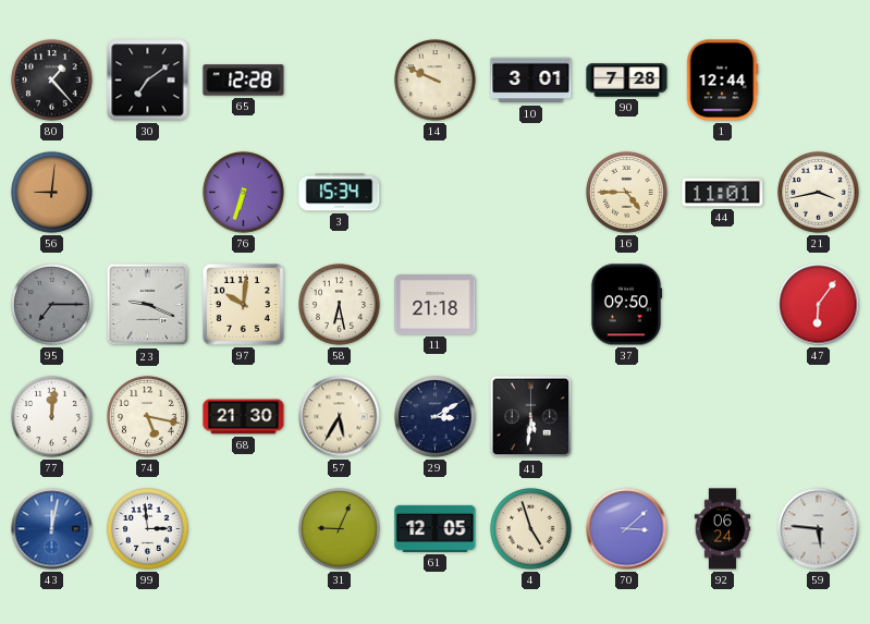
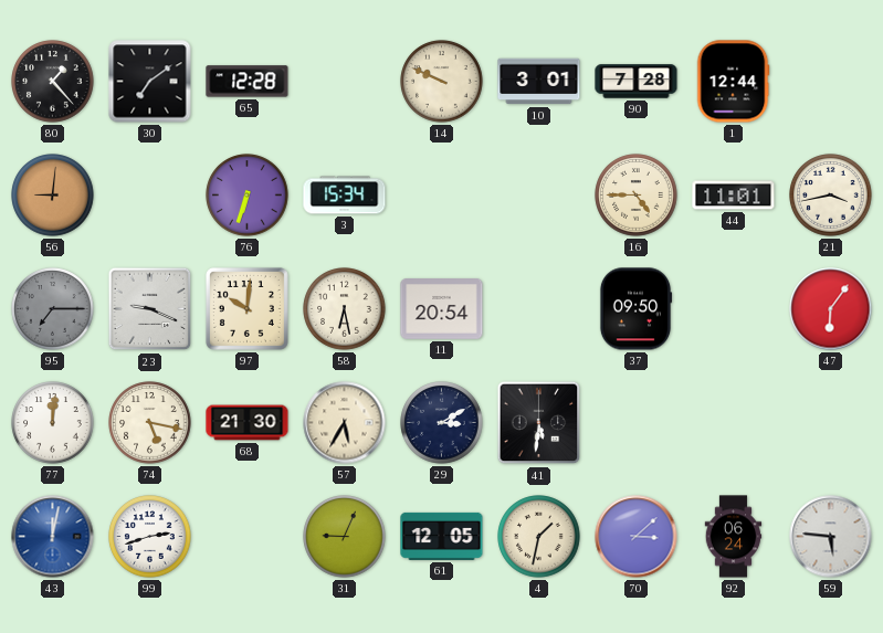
11: 21:18 -> 20:54 (442, 309)
99: 2:59 -> 2:42 (150, 537)
4: 4:57 -> 1:32 (539, 537)
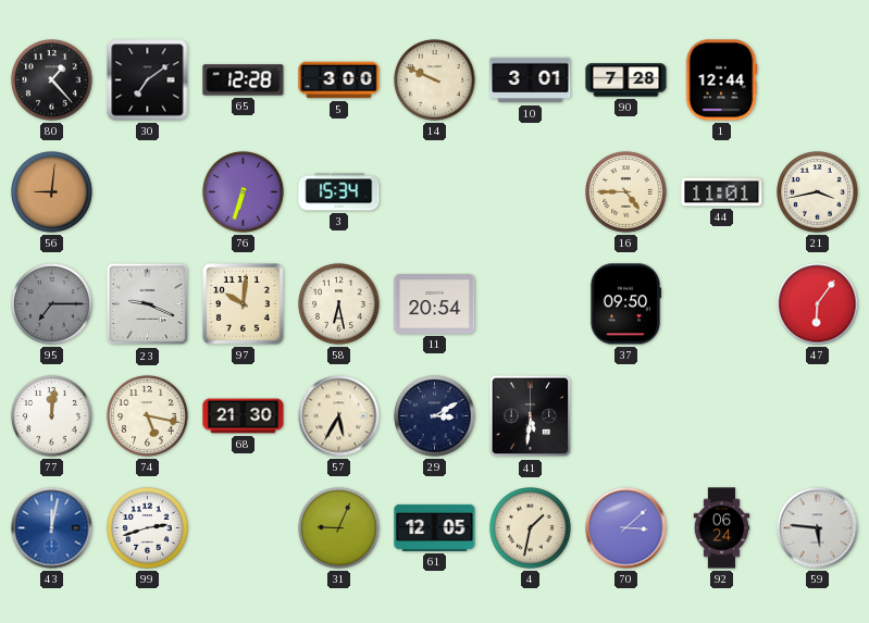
5: none -> 3:00 (339, 80)
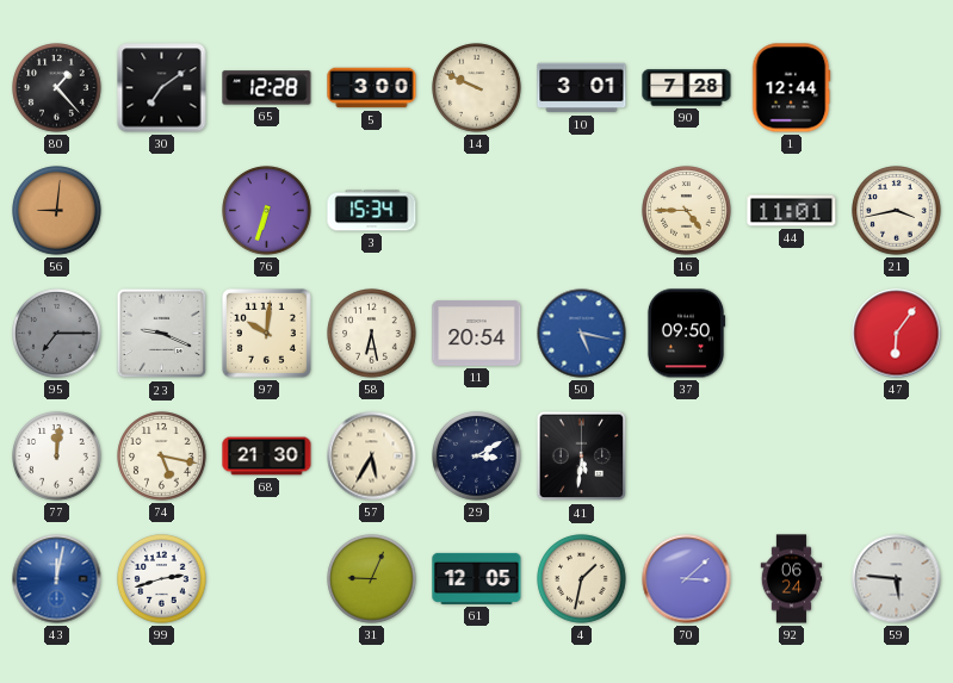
50: none -> 5:17 (582, 334)
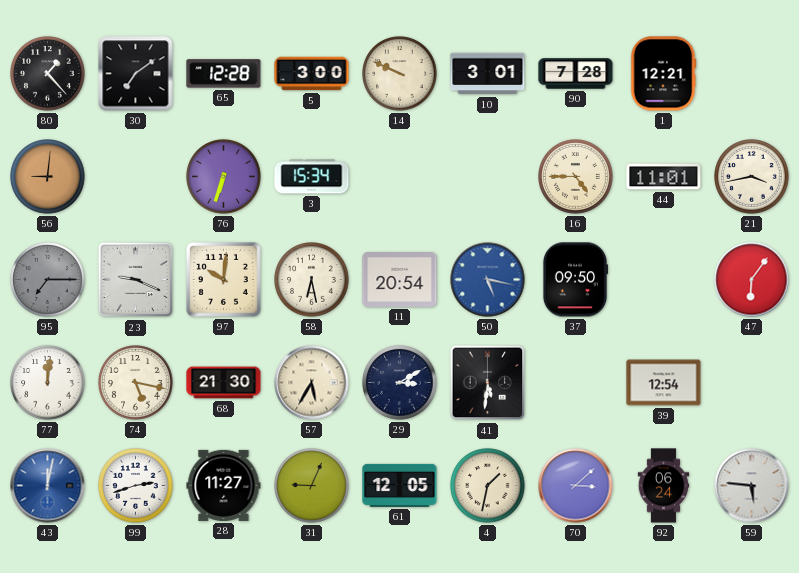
1: 12:44 -> 12:21 (663, 74)
39: none -> 12:54 (664, 383)
28: none -> 11:27 (224, 485)
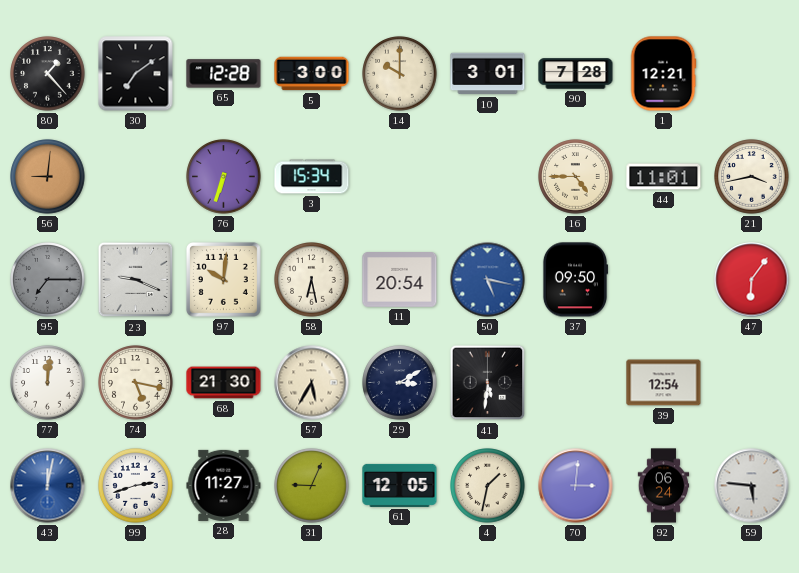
14: 9:49 -> 10:00 (400, 74)
70: 3:08 -> 3:01 (576, 486)
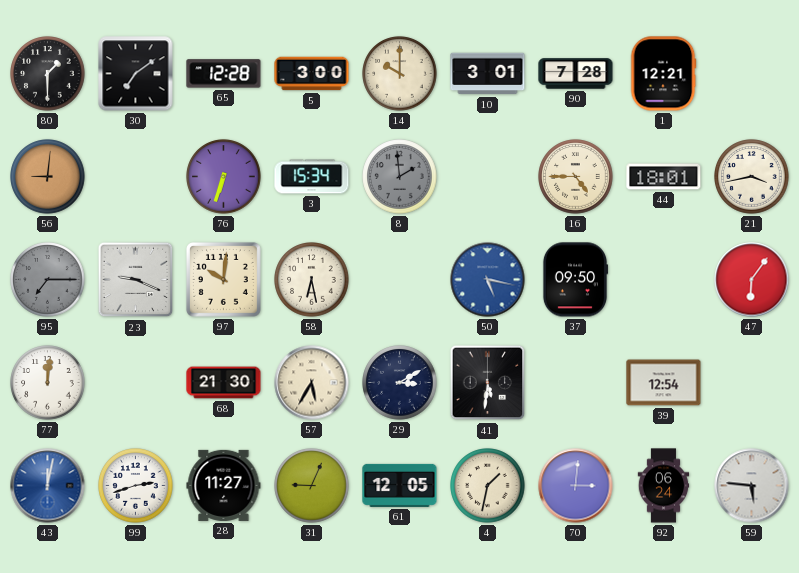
80: 1:23 -> 1:30 (48, 74)
8: none -> 1:59 (400, 177)
44: 11:01 -> 18:01 (664, 177)
11: 20:54 -> none (400, 280)
74: 5:17 -> none (136, 383)
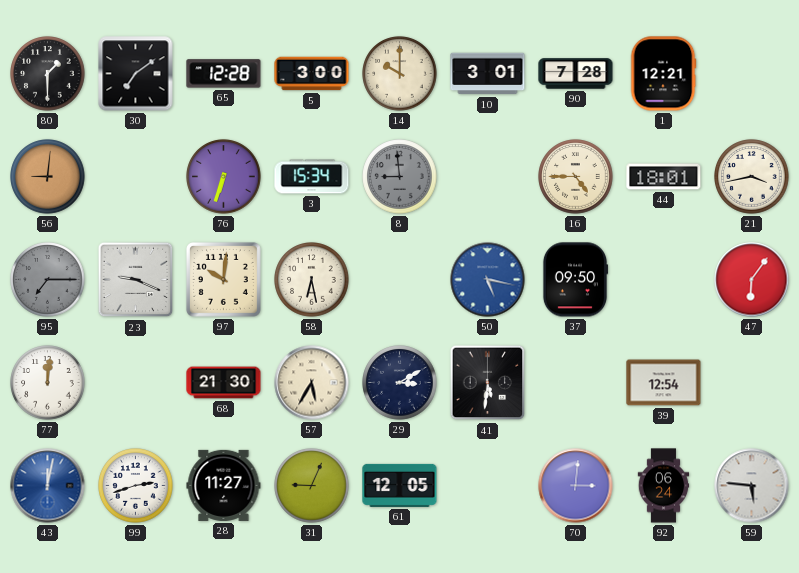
8: 1:59 -> 8:59 (400, 177)
4: 1:32 -> none (488, 486)
